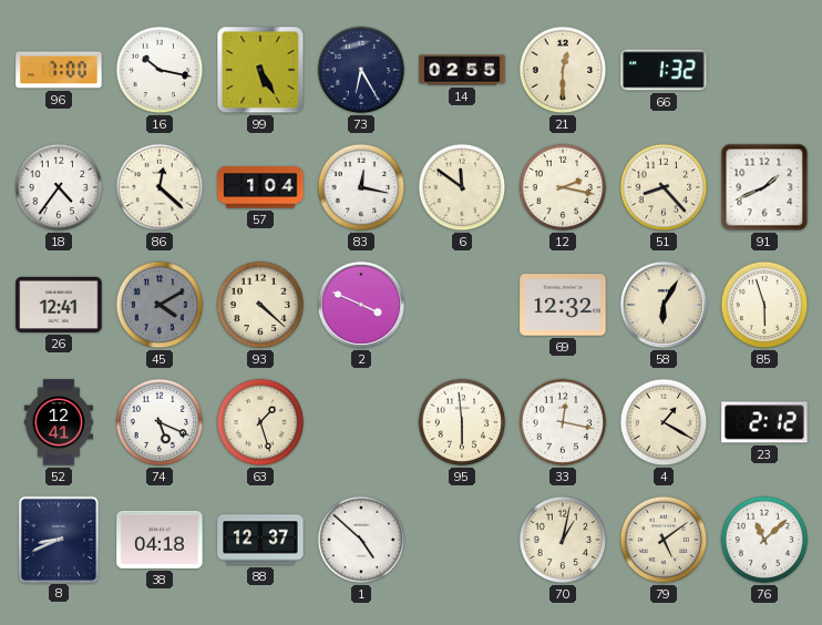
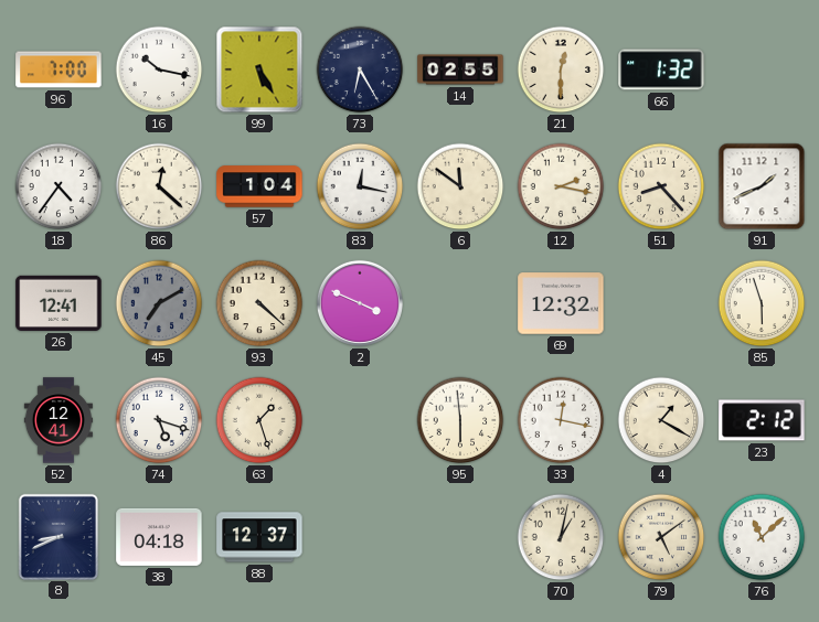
45: 4:10 -> 7:10 (159, 303)
58: 6:05 -> none (664, 305)
74: 5:19 -> 5:18 (159, 420)
1: 4:52 -> none (361, 540)
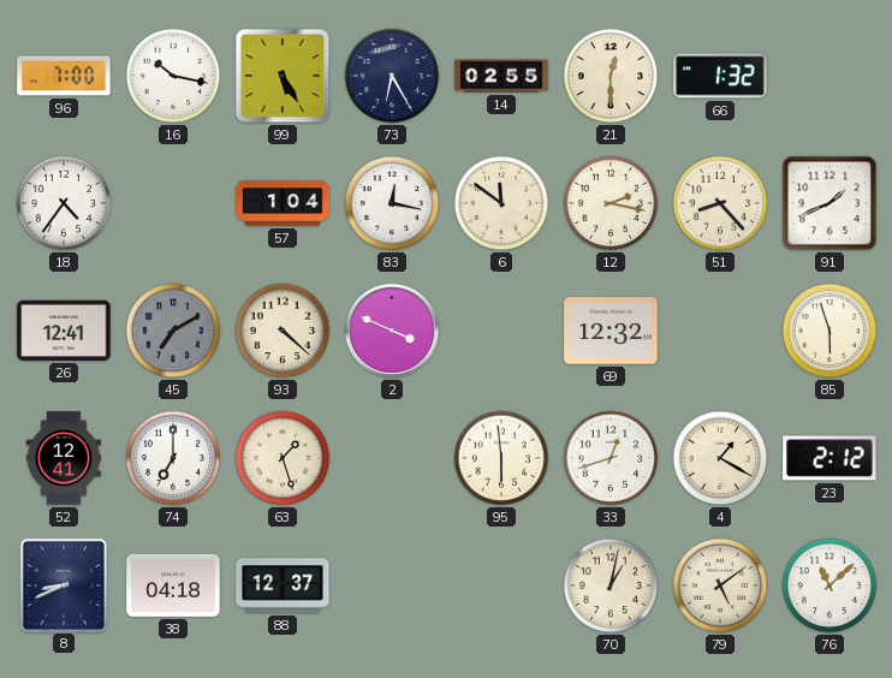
86: 12:22 -> none (159, 186)
74: 5:18 -> 7:00 (173, 458)
33: 12:17 -> 12:42 (611, 458)
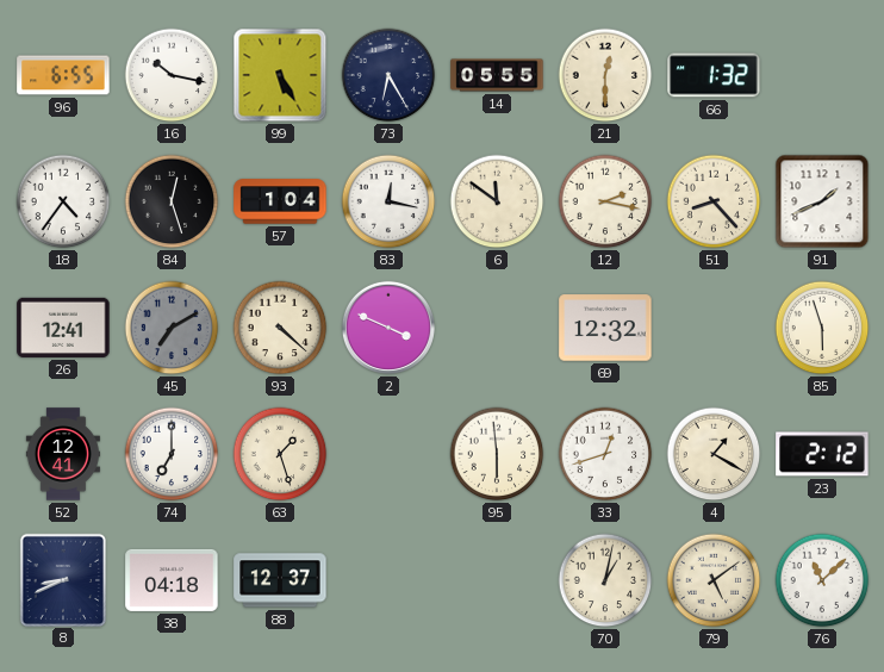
96: 7:00 -> 6:55 (63, 75)
14: 02:55 -> 05:55 (497, 75)
84: none -> 12:27 (172, 201)
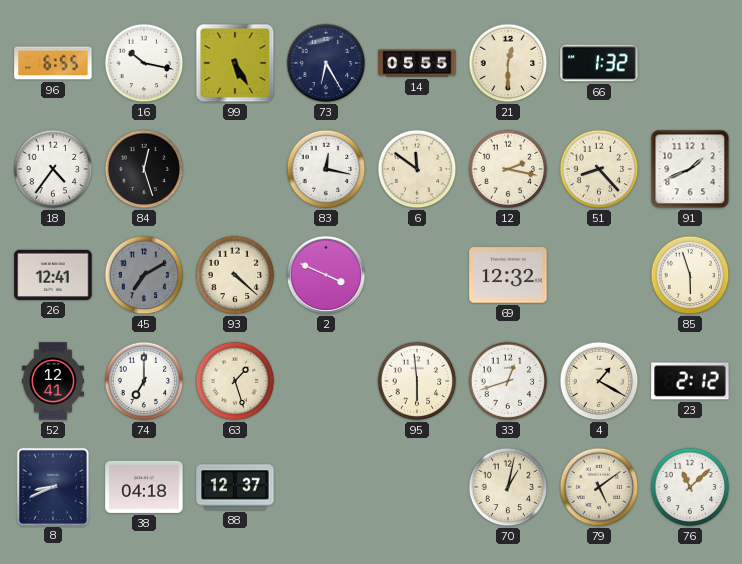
57: 1:04 -> none (280, 201)
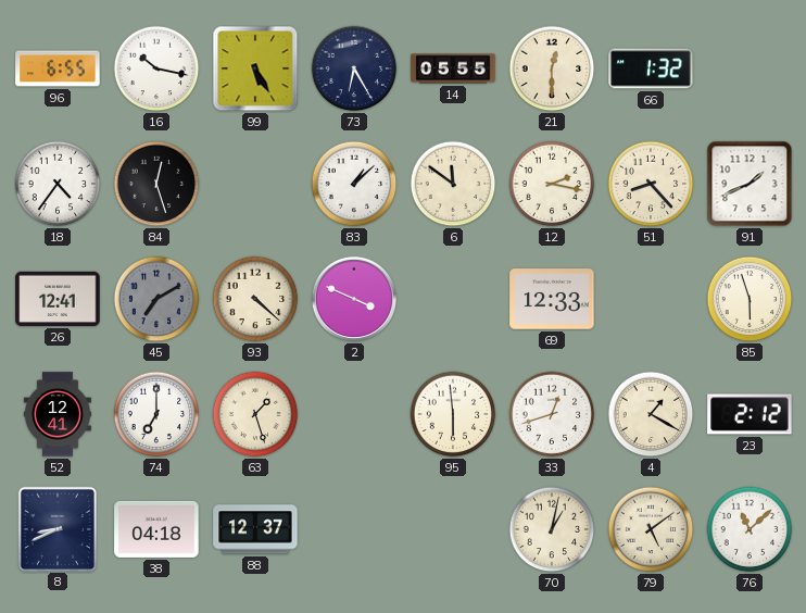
83: 12:17 -> 1:08 (354, 184)
69: 12:32 -> 12:33 (552, 299)
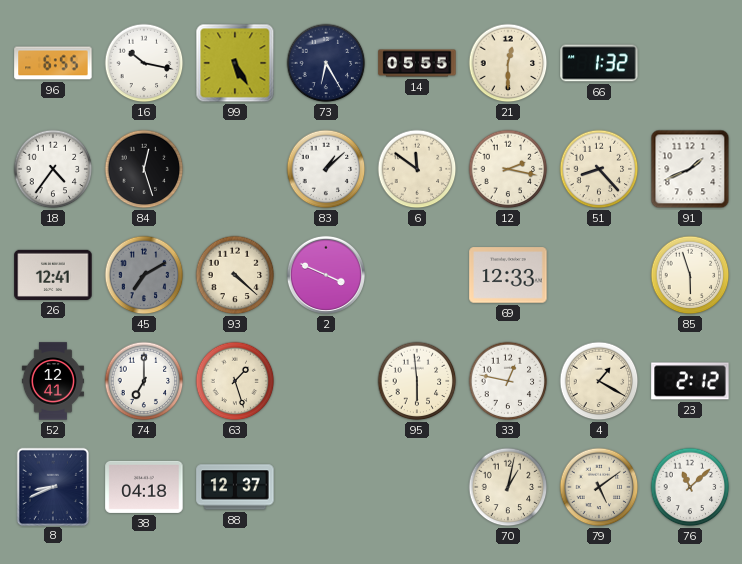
33: 12:42 -> 12:47 (508, 381)
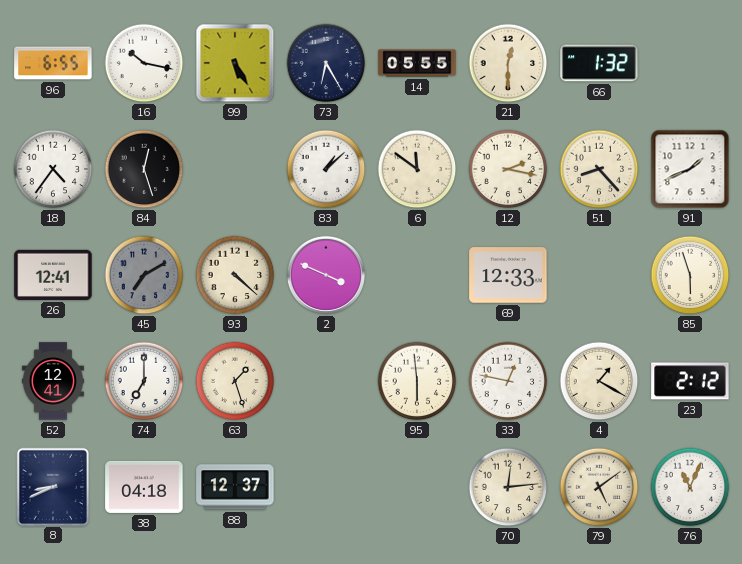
70: 1:02 -> 12:14 (508, 487)
76: 11:08 -> 11:04 (690, 487)
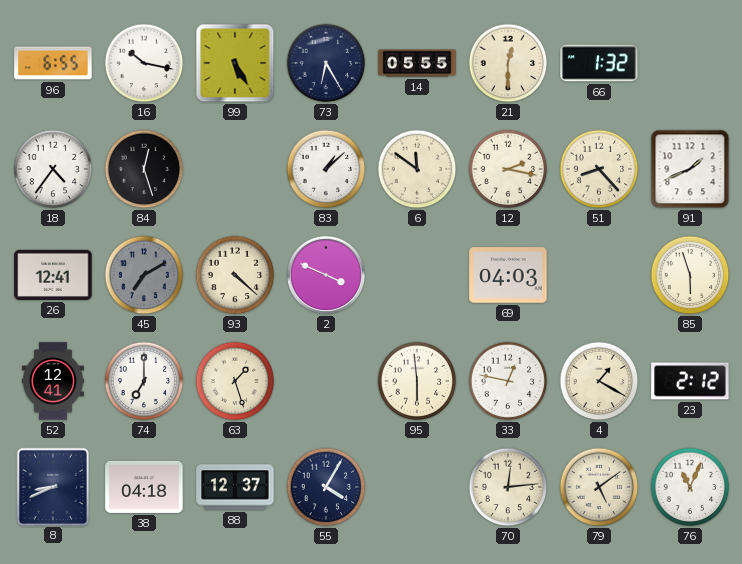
69: 12:33 -> 04:03 (508, 275)
55: none -> 4:05 (326, 487)
